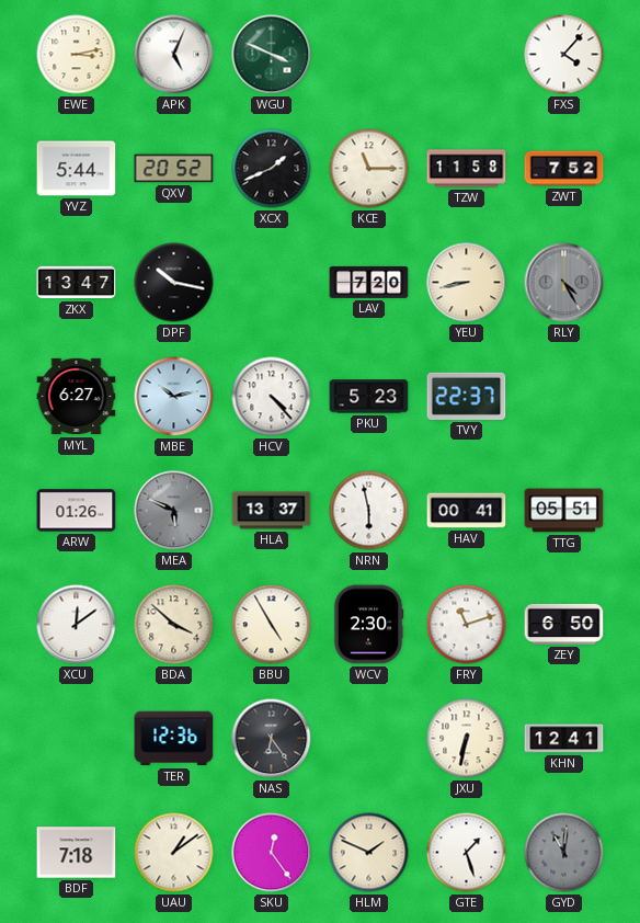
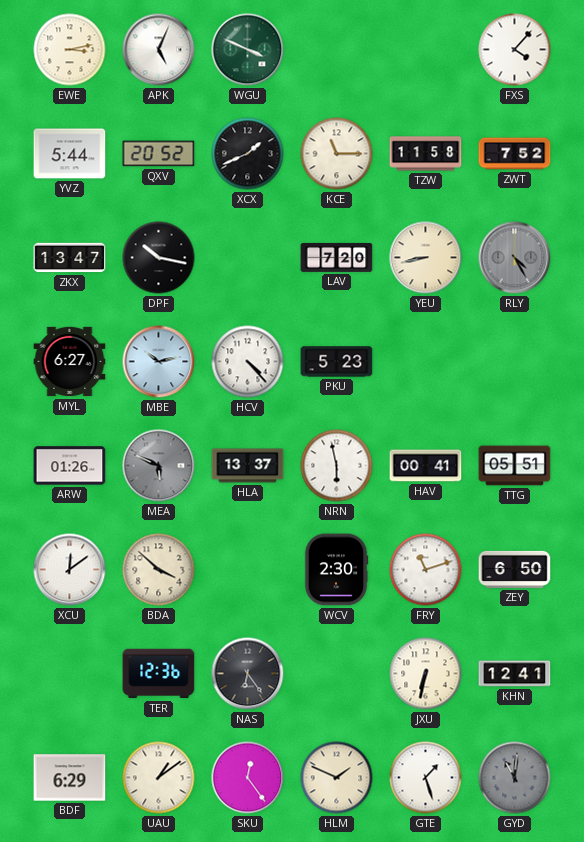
TVY: 22:37 -> none (467, 396)
BBU: 4:55 -> none (272, 625)
BDF: 7:18 -> 6:29 (70, 778)
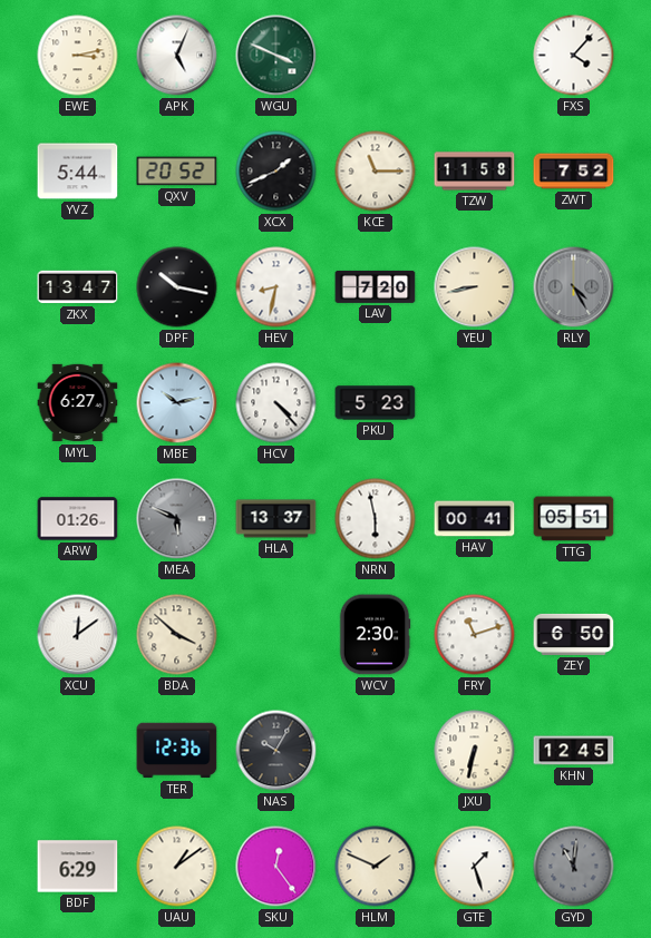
HEV: none -> 8:32 (276, 287)
NAS: 6:24 -> 10:05 (276, 751)
KHN: 12:41 -> 12:45 (574, 751)
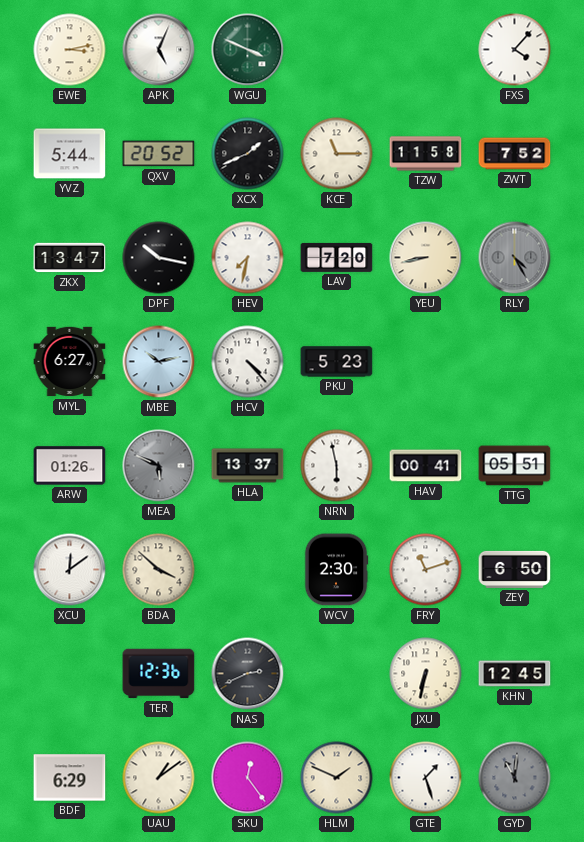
HEV: 8:32 -> 7:32 (248, 258)
NAS: 10:05 -> 2:41 (248, 674)
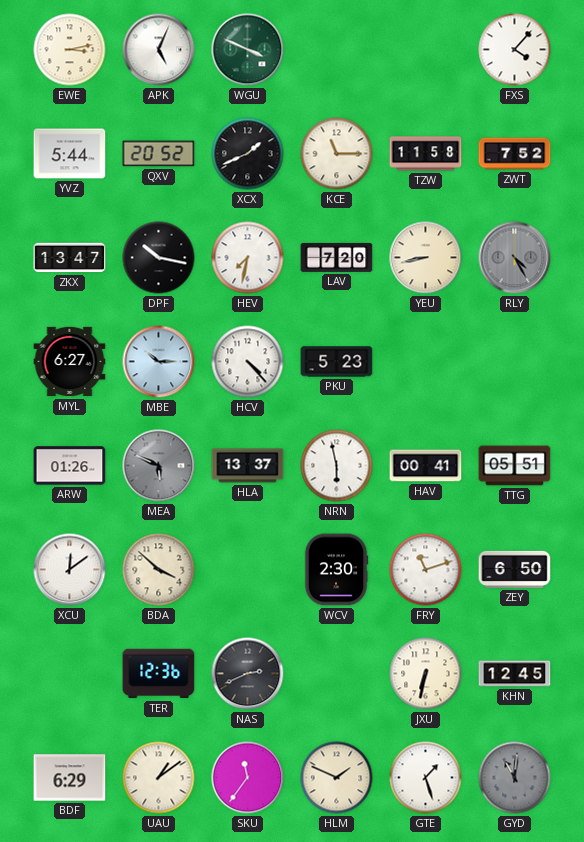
MBE: 10:13 -> 10:15 (159, 362)
SKU: 12:24 -> 11:36 (248, 778)
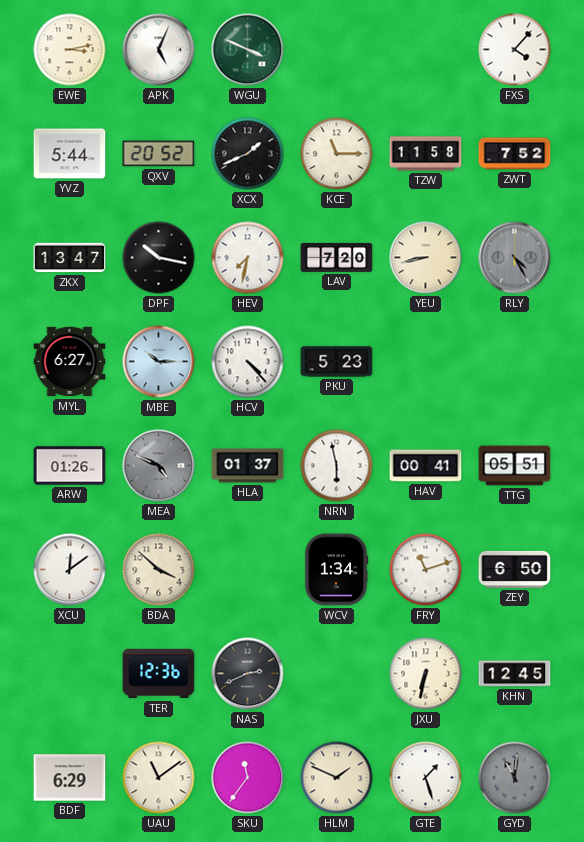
MEA: 5:49 -> 4:49 (159, 466)
HLA: 13:37 -> 01:37 (248, 466)
WCV: 2:30 -> 1:34 (336, 570)
UAU: 1:09 -> 11:09 (159, 778)
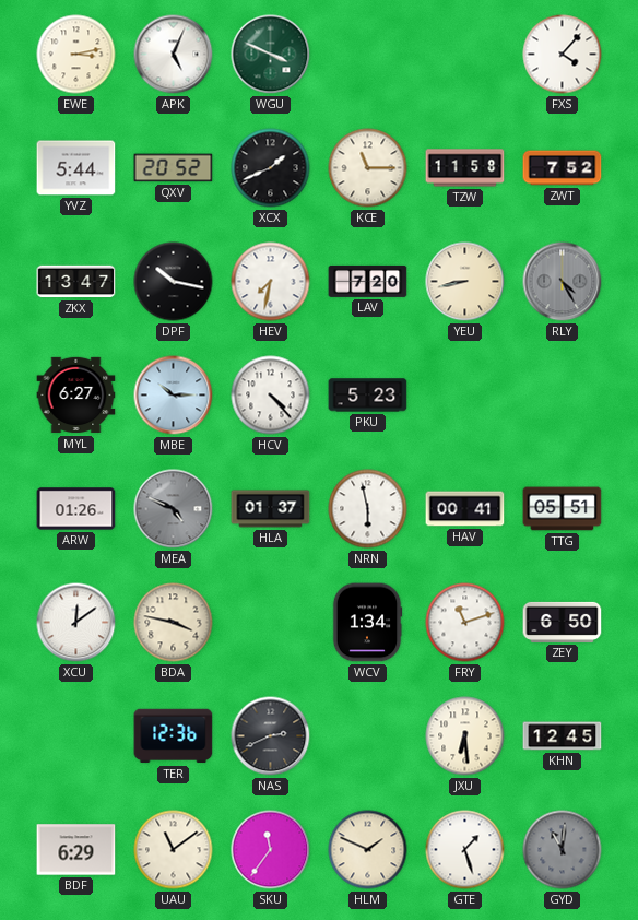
BDA: 3:52 -> 3:47 (174, 623)
JXU: 6:32 -> 6:29 (465, 736)
